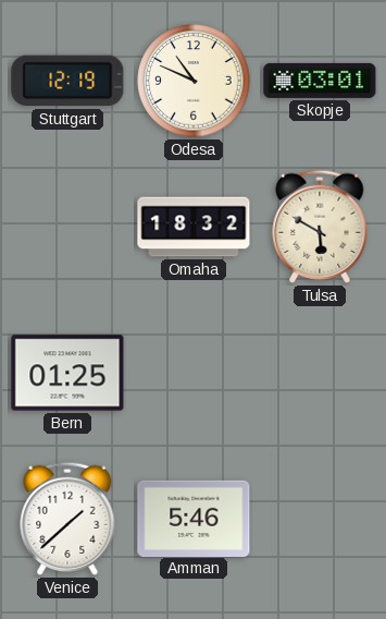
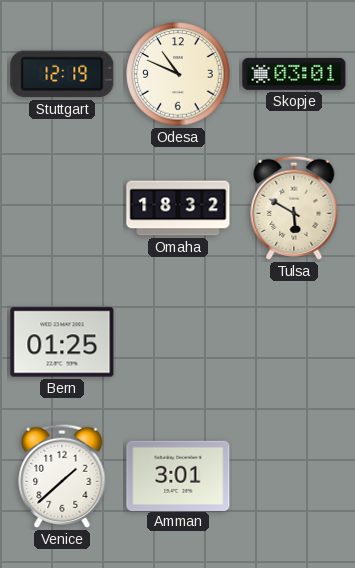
Amman: 5:46 -> 3:01 (178, 475)
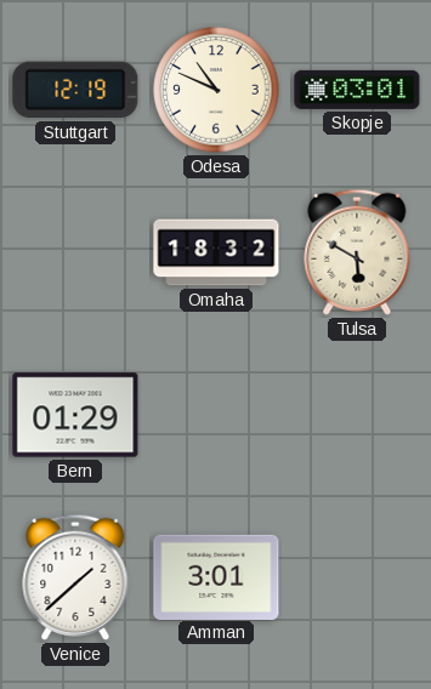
Bern: 01:25 -> 01:29 (75, 415)
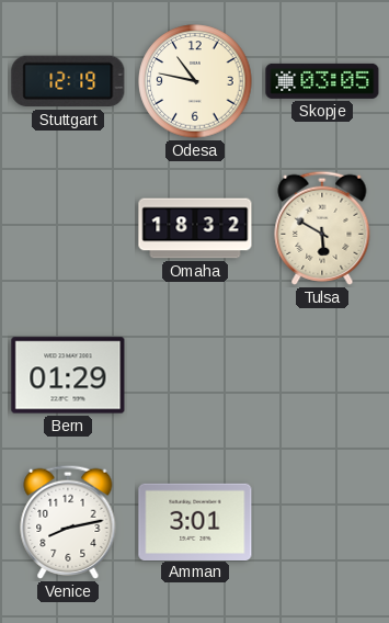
Odesa: 10:49 -> 10:47 (195, 81)
Skopje: 03:01 -> 03:05 (322, 81)
Venice: 1:38 -> 8:13 (68, 522)
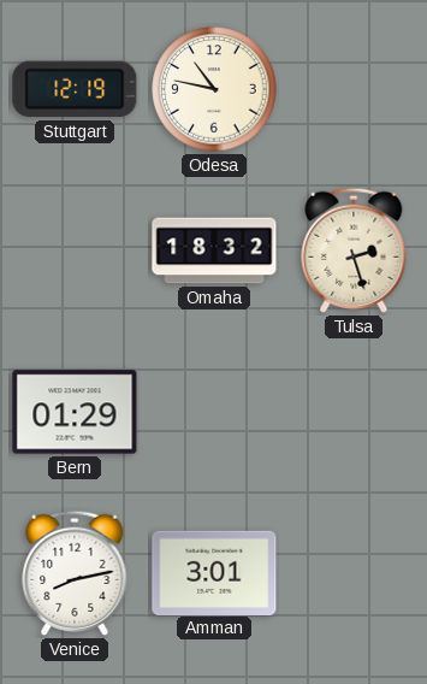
Skopje: 03:05 -> none (322, 81)
Tulsa: 5:50 -> 2:27 (354, 250)
